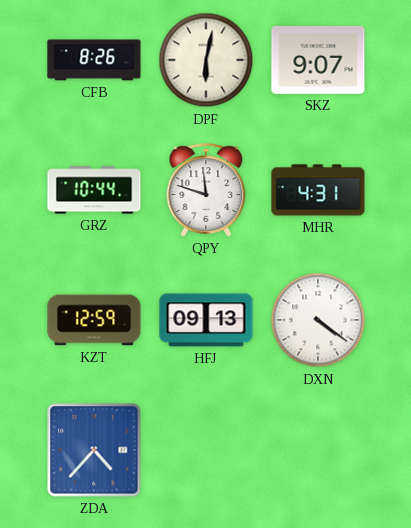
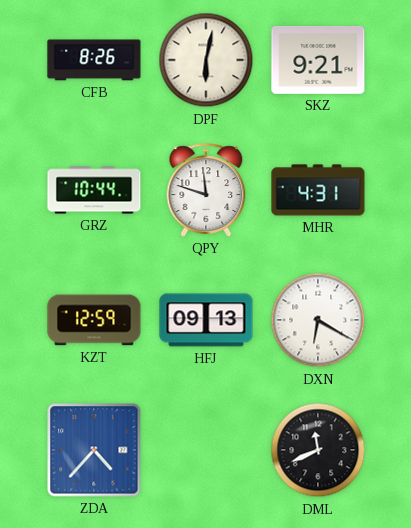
SKZ: 9:07 -> 9:21 (318, 60)
DXN: 4:21 -> 6:20 (318, 320)
DML: none -> 11:41 (318, 450)
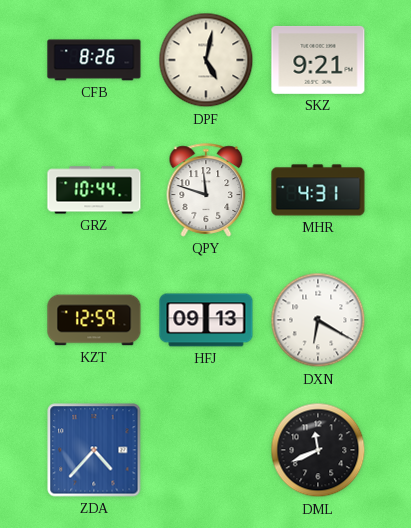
DPF: 6:02 -> 5:02 (206, 60)
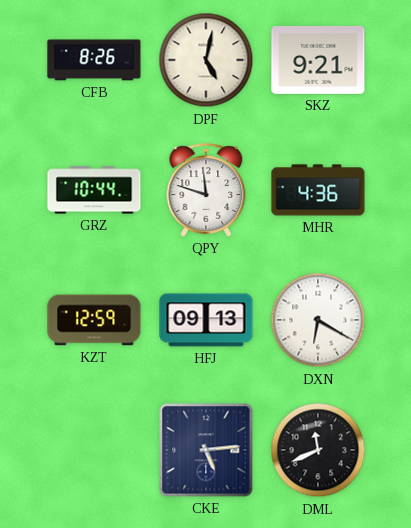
MHR: 4:31 -> 4:36 (318, 190)
ZDA: 4:37 -> none (94, 450)
CKE: none -> 5:14 (206, 450)
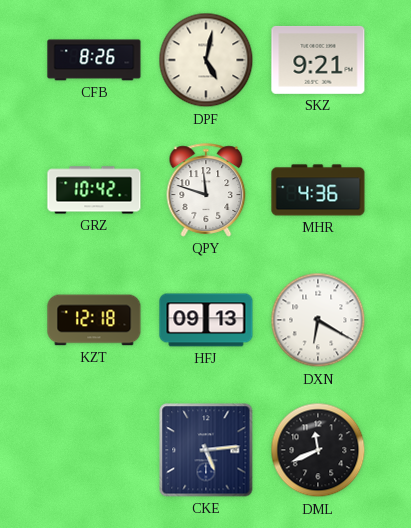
GRZ: 10:44 -> 10:42 (94, 190)
KZT: 12:59 -> 12:18 (94, 320)
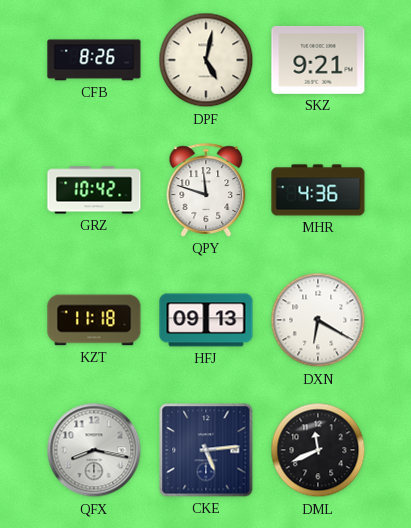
KZT: 12:18 -> 11:18 (94, 320)
QFX: none -> 8:17 (94, 450)
